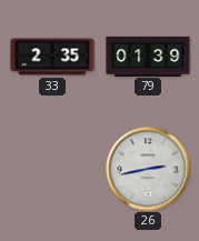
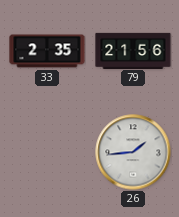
79: 01:39 -> 21:56 (133, 50)
26: 2:43 -> 1:44 (133, 152)
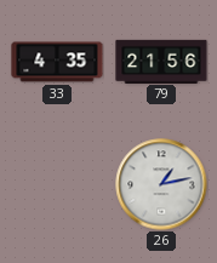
33: 2:35 -> 4:35 (57, 62)
26: 1:44 -> 1:13 (161, 184)
